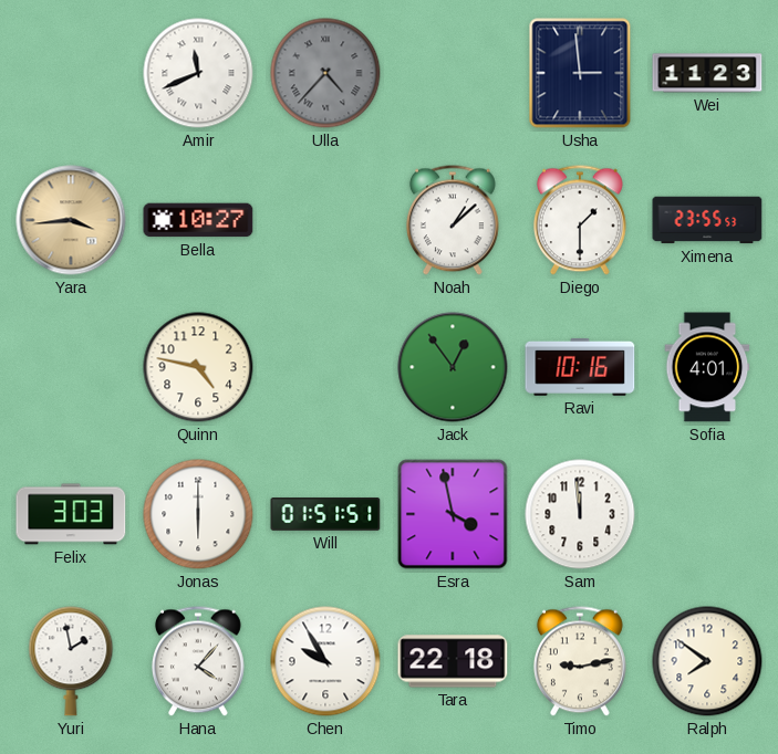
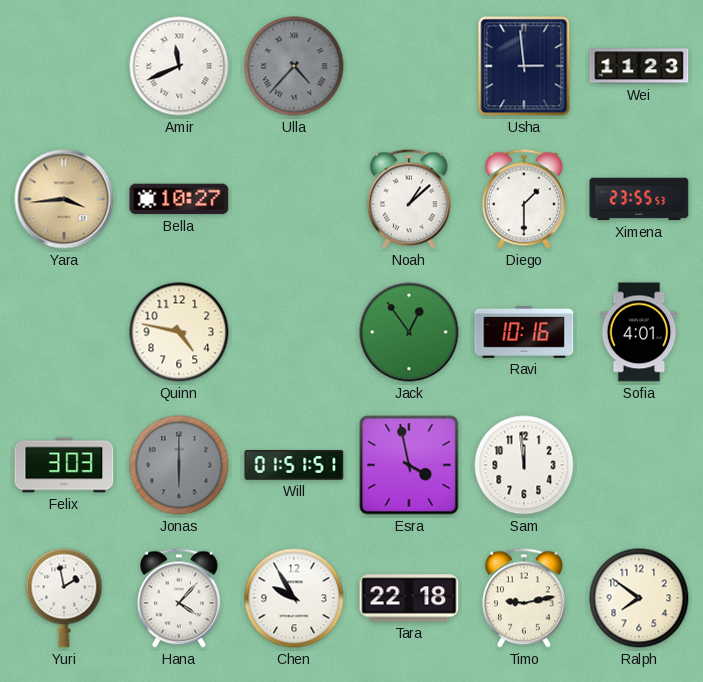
Jonas dial: white -> grey (179, 465)
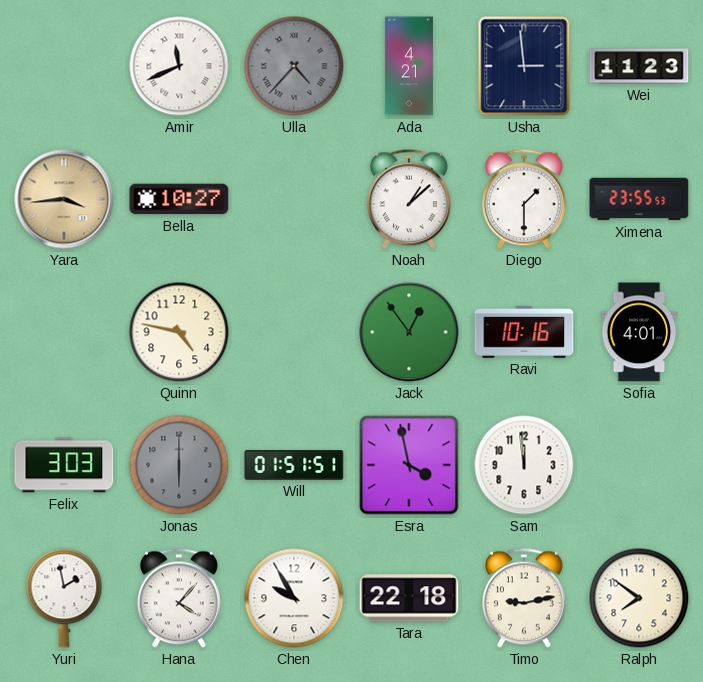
Ada: none -> 4:21 (409, 66)
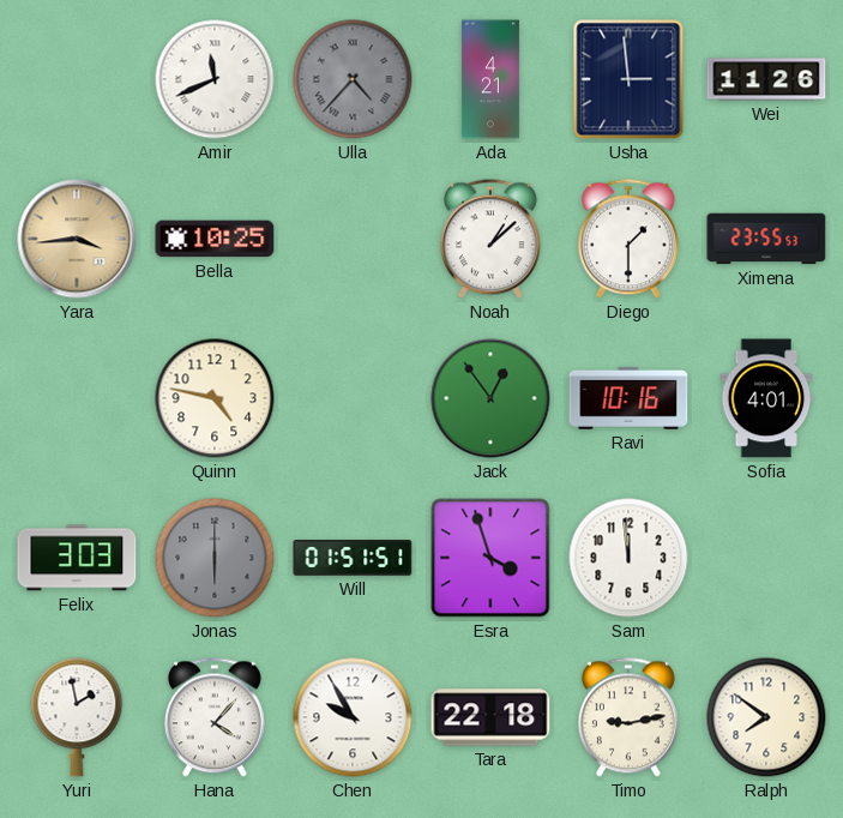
Wei: 11:23 -> 11:26 (766, 79)
Bella: 10:27 -> 10:25 (215, 239)
Esra: 3:58 -> 3:57 (490, 558)
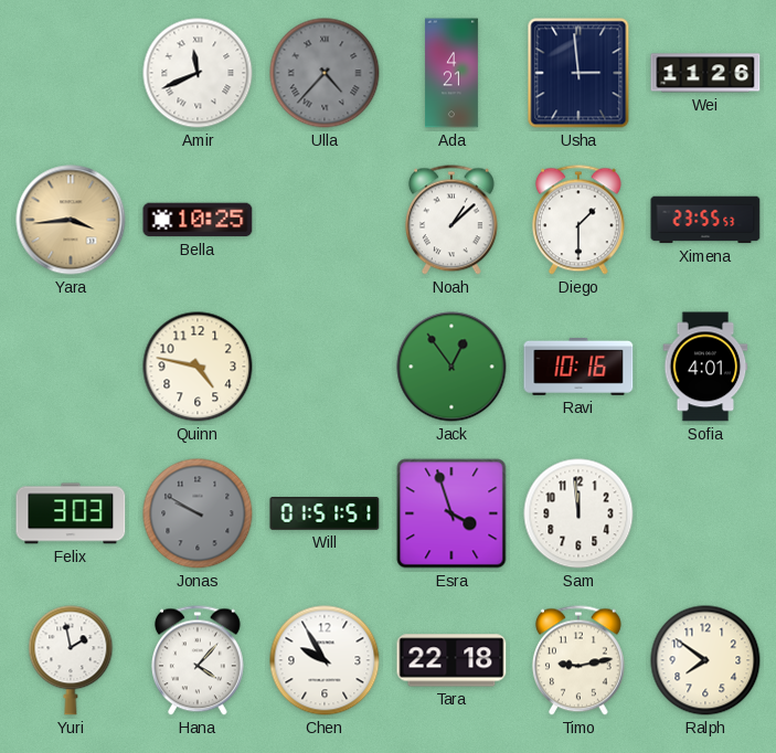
Jonas: 6:00 -> 9:50 (198, 513)
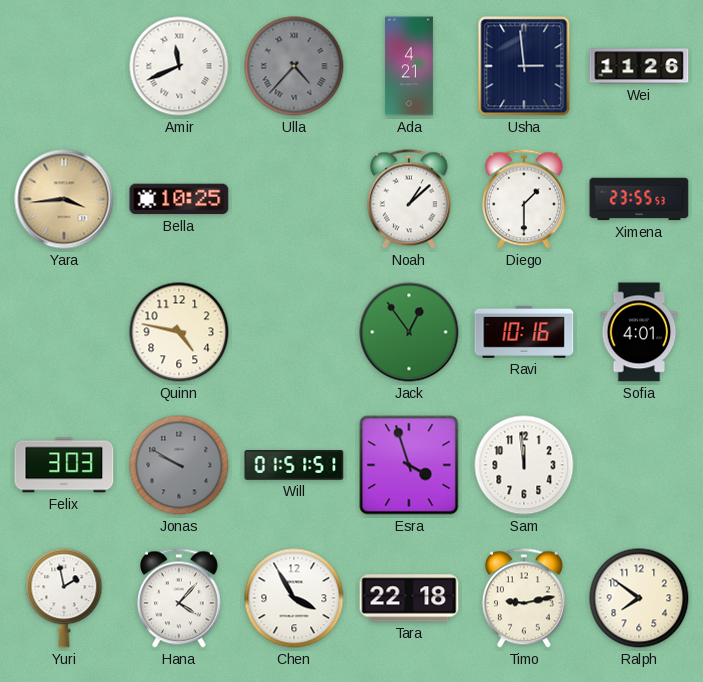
Chen: 9:55 -> 3:55 (294, 598)
